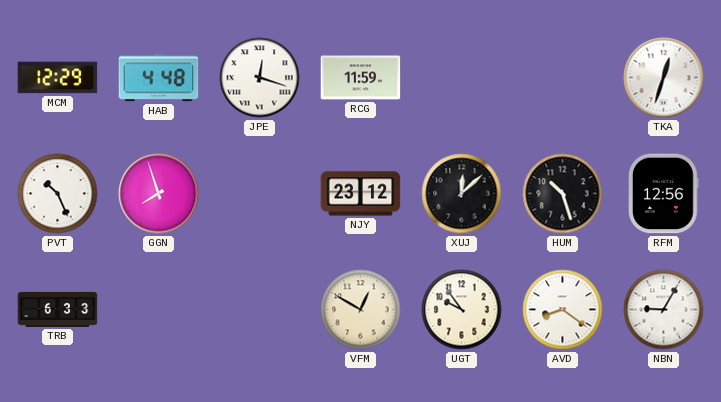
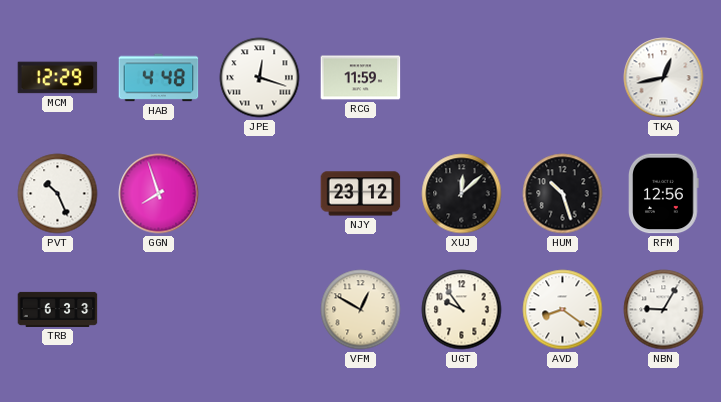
TKA: 12:33 -> 12:43 (664, 78)
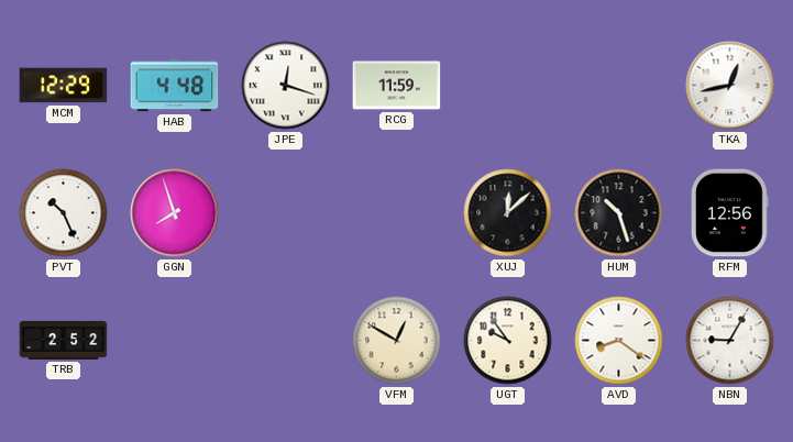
NJY: 23:12 -> none (361, 194)
TRB: 6:33 -> 2:52 (64, 340)
